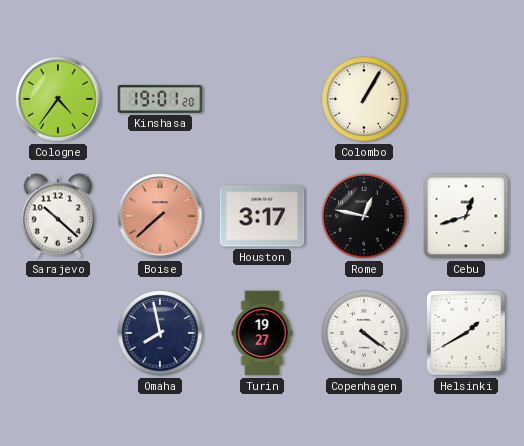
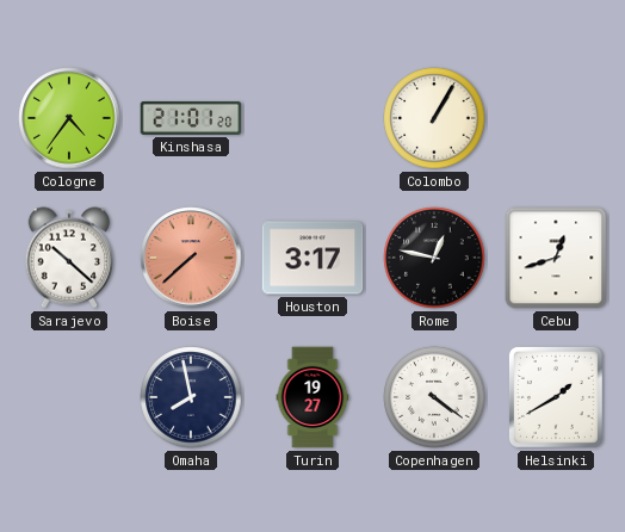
Kinshasa: 19:01 -> 21:01 (191, 118)
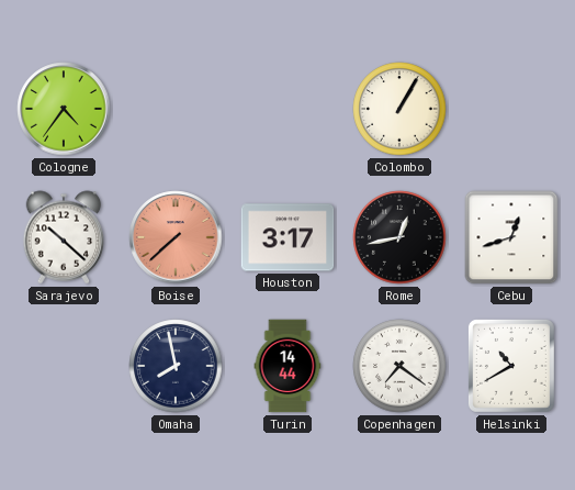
Kinshasa: 21:01 -> none (191, 118)
Rome: 12:47 -> 12:43 (399, 237)
Turin: 19:27 -> 14:44 (287, 366)
Copenhagen: 4:21 -> 7:21 (399, 366)
Helsinki: 1:40 -> 10:40 (511, 366)
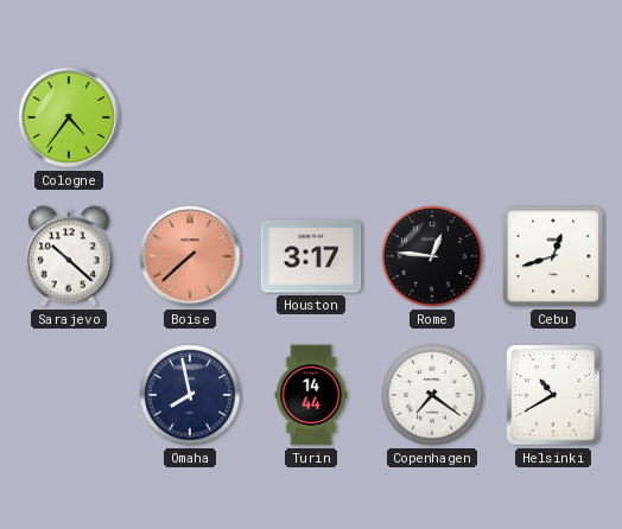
Colombo: 1:05 -> none (399, 109)
Rome: 12:43 -> 12:46 (432, 256)
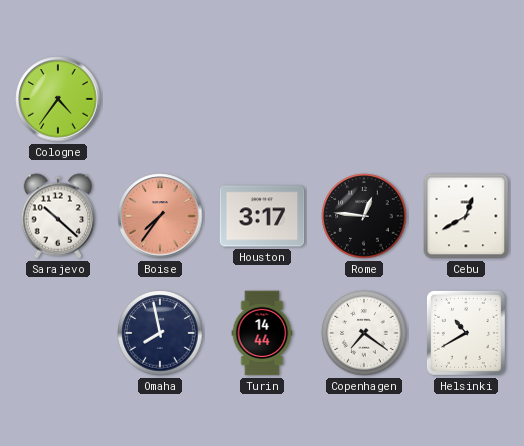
Boise: 7:38 -> 7:36 (160, 216)
Cebu: 12:42 -> 12:40 (466, 216)
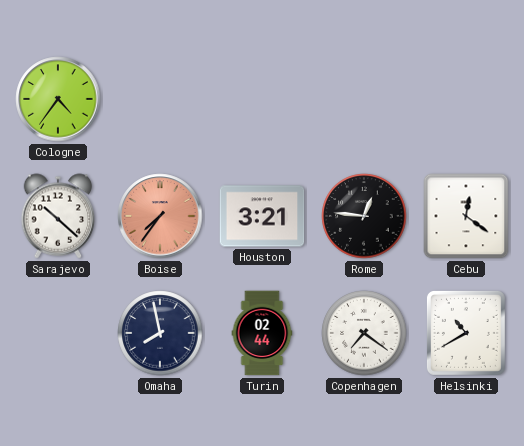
Houston: 3:17 -> 3:21 (262, 216)
Cebu: 12:40 -> 12:21 (466, 216)
Turin: 14:44 -> 02:44 (262, 333)
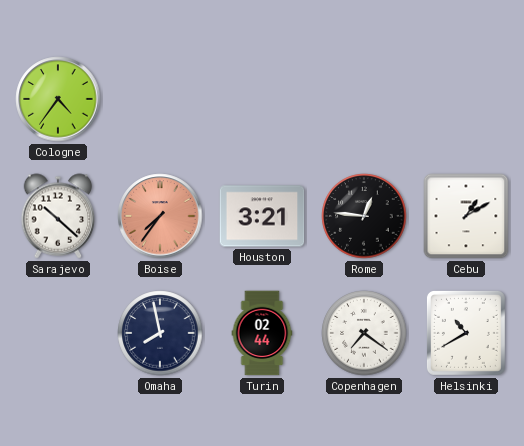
Cebu: 12:21 -> 1:10 (466, 216)
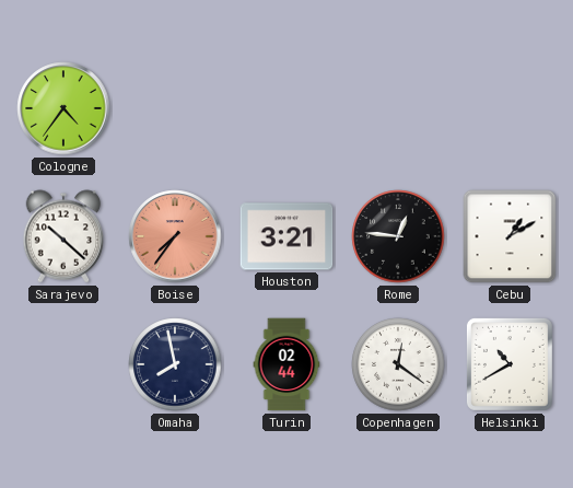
Copenhagen: 7:21 -> 12:21 (398, 364)
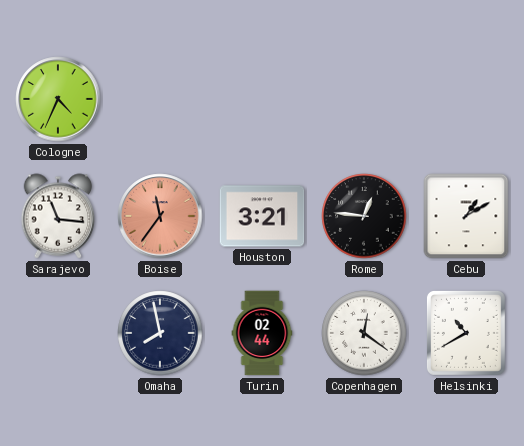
Cologne: 4:36 -> 4:34 (58, 99)
Sarajevo: 10:22 -> 11:16 (58, 216)
Boise: 7:36 -> 11:36 (160, 216)
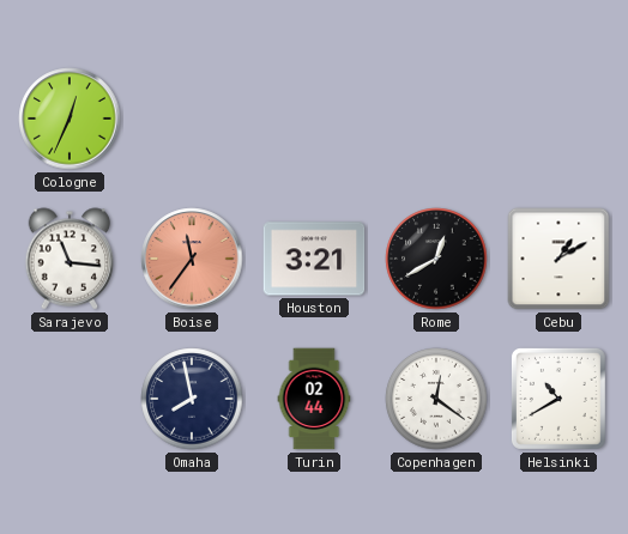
Cologne: 4:34 -> 12:34 (70, 119)
Rome: 12:46 -> 12:40 (436, 259)
